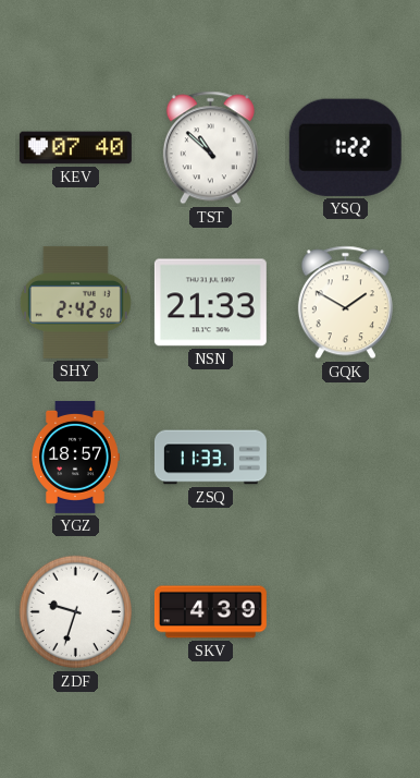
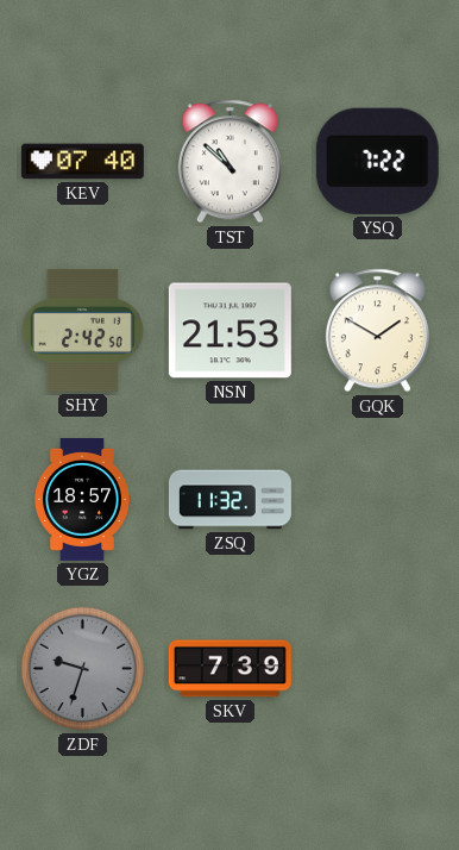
YSQ: 1:22 -> 7:22 (377, 161)
NSN: 21:33 -> 21:53 (229, 331)
ZSQ: 11:33 -> 11:32 (229, 500)
ZDF dial: white -> grey (83, 669)
SKV: 4:39 -> 7:39 (229, 669)
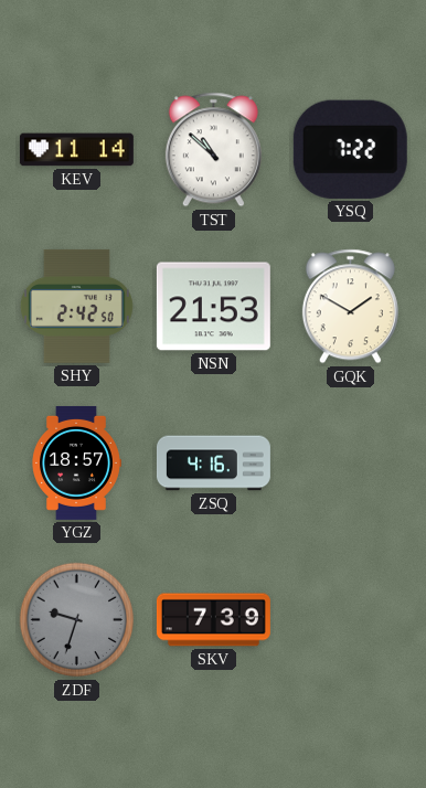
KEV: 07:40 -> 11:14 (76, 150)
ZSQ: 11:32 -> 4:16 (213, 464)
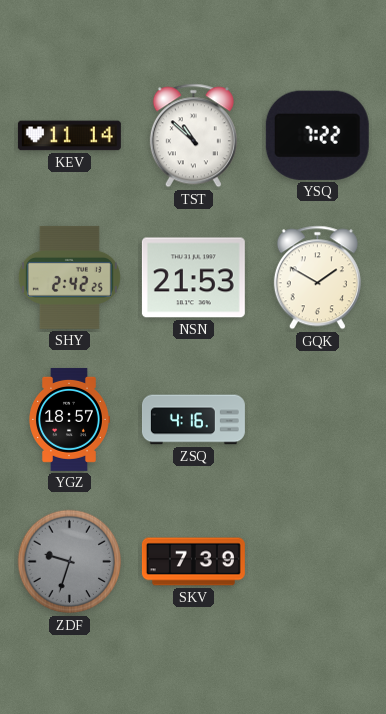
SHY: 2:42:50 -> 2:42:25 (69, 277)
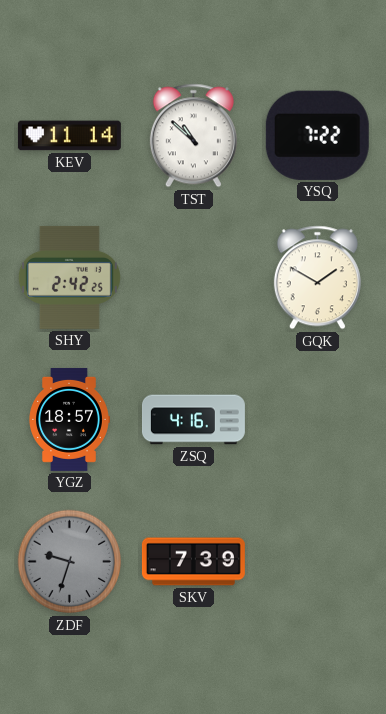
NSN: 21:53 -> none (193, 278)
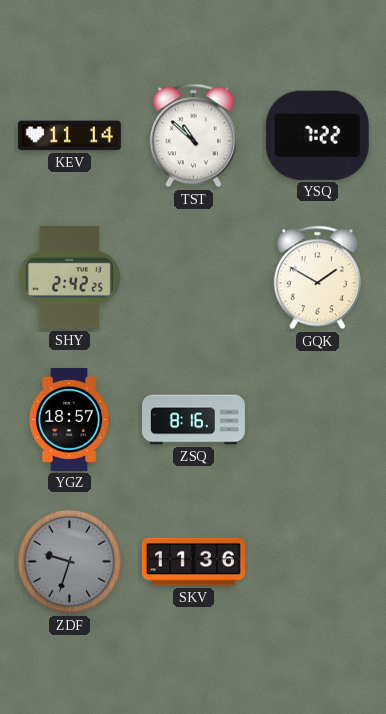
ZSQ: 4:16 -> 8:16 (193, 420)
SKV: 7:39 -> 11:36 (193, 562)
